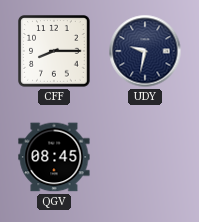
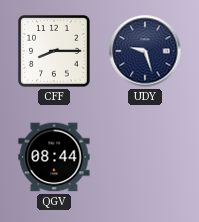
UDY: 9:32 -> 9:27 (145, 51)
QGV: 08:45 -> 08:44 (54, 157)
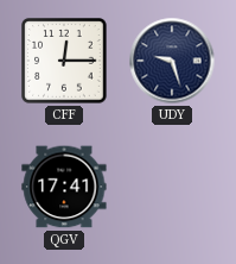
CFF: 8:15 -> 12:15 (64, 61)
QGV: 08:44 -> 17:41 (64, 187)
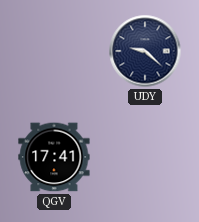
CFF: 12:15 -> none (64, 61)
UDY: 9:27 -> 9:22 (145, 51)
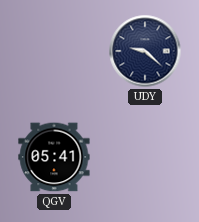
QGV: 17:41 -> 05:41 (54, 157)
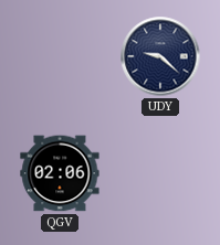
QGV: 05:41 -> 02:06 (60, 173)
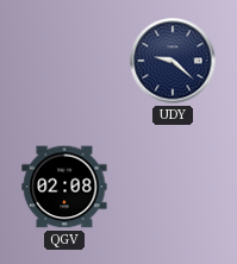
QGV: 02:06 -> 02:08 (64, 187)
